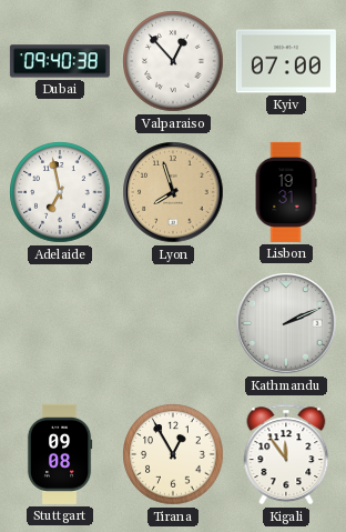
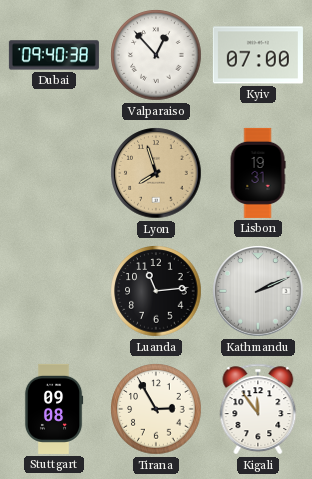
Adelaide: 6:58 -> none (60, 192)
Luanda: none -> 11:14 (156, 291)
Tirana: 12:55 -> 2:55 (156, 409)
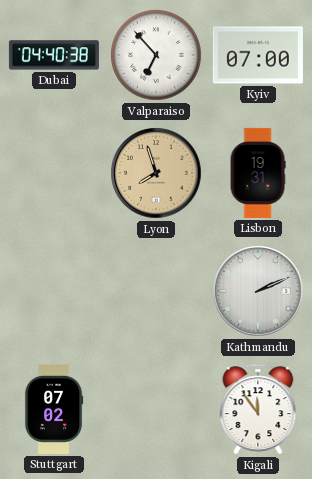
Dubai: 09:40 -> 04:40 (54, 55)
Valparaiso: 12:53 -> 6:53 (156, 55)
Luanda: 11:14 -> none (156, 291)
Stuttgart: 09:08 -> 07:02 (54, 409)
Tirana: 2:55 -> none (156, 409)
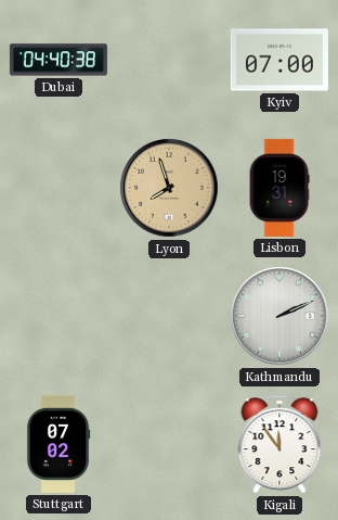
Valparaiso: 6:53 -> none (156, 55)
